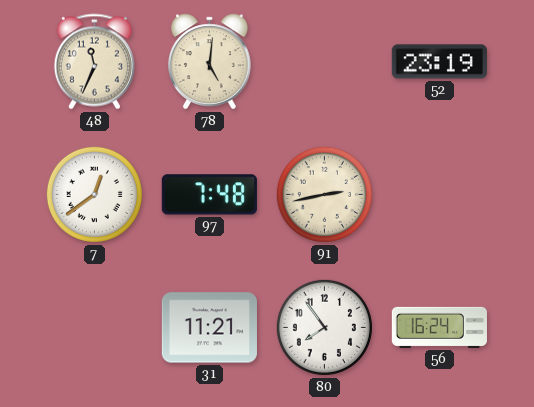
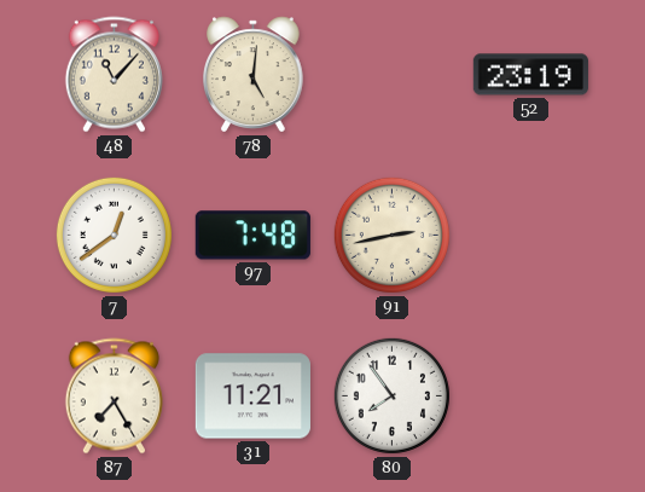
48: 11:34 -> 11:07 (114, 75)
87: none -> 7:25 (114, 397)
56: 16:24 -> none (439, 327)
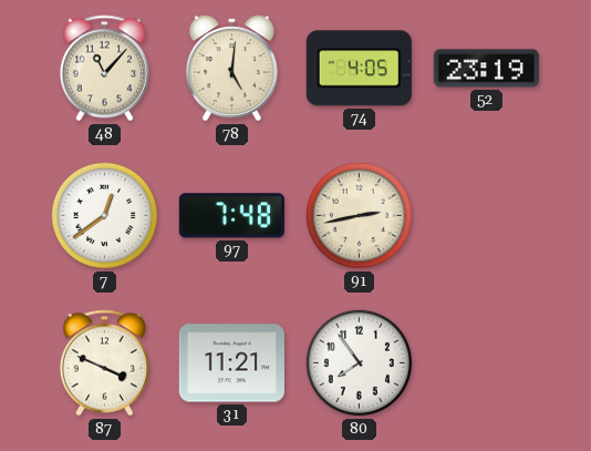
74: none -> 4:05 (359, 69)
87: 7:25 -> 3:49 (104, 363)
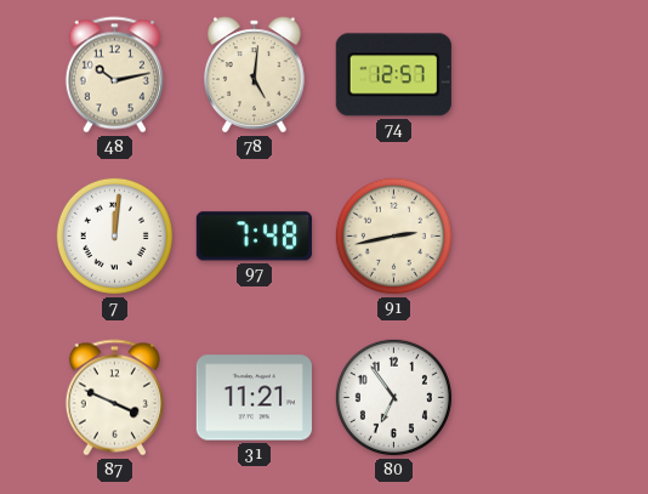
48: 11:07 -> 10:13 (114, 75)
74: 4:05 -> 12:57 (393, 75)
52: 23:19 -> none (486, 69)
7: 12:39 -> 12:01 (114, 235)
80: 7:54 -> 6:54 (393, 397)
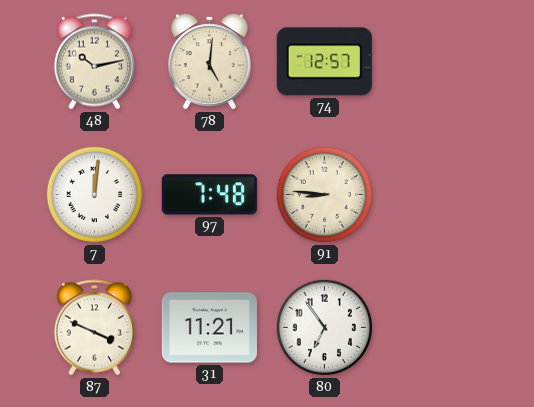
91: 2:43 -> 8:46 (324, 194)
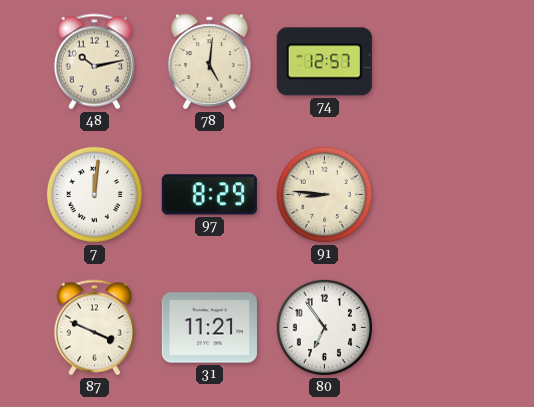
97: 7:48 -> 8:29 (209, 195)
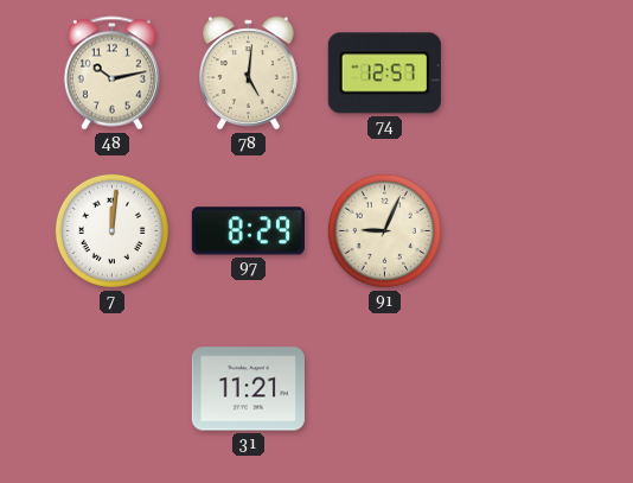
91: 8:46 -> 9:04 (384, 230)
87: 3:49 -> none (94, 328)
80: 6:54 -> none (324, 327)
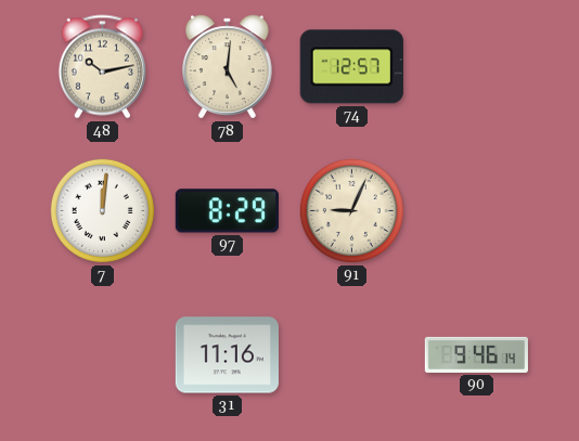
31: 11:21 -> 11:16 (227, 355)
90: none -> 9:46 (476, 354)
